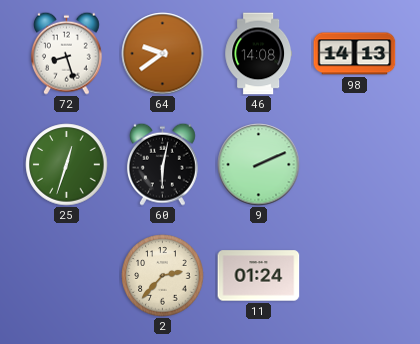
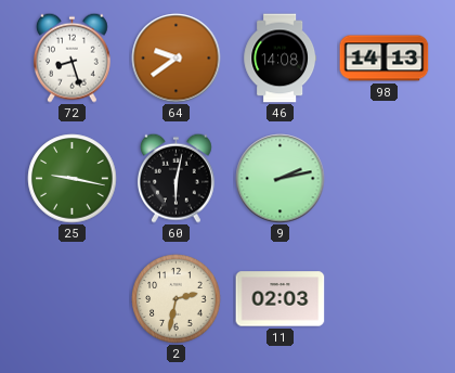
25: 12:33 -> 9:17 (73, 179)
9: 2:11 -> 2:13 (281, 179)
2: 2:37 -> 2:32 (177, 299)
11: 01:24 -> 02:03 (281, 299)
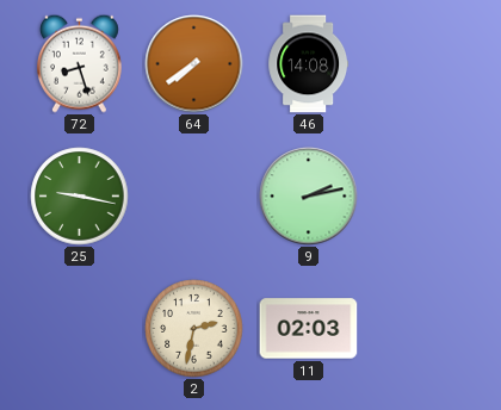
64: 9:39 -> 7:39 (194, 64)
98: 14:13 -> none (385, 59)
60: 6:02 -> none (175, 178)
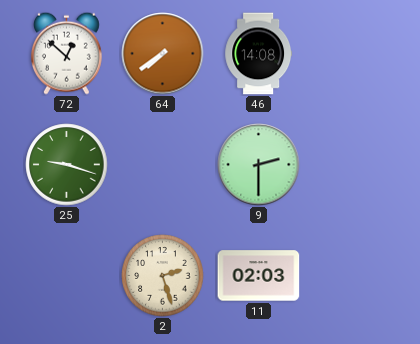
72: 8:27 -> 12:52 (66, 53)
25: 9:17 -> 9:18 (67, 165)
9: 2:13 -> 2:30 (259, 165)
2: 2:32 -> 2:27 (163, 276)
